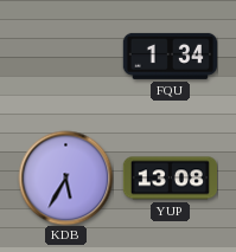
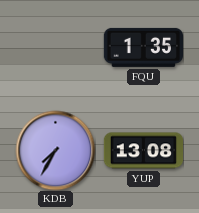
FQU: 1:34 -> 1:35 (143, 47)
KDB: 5:35 -> 7:35 (55, 150)
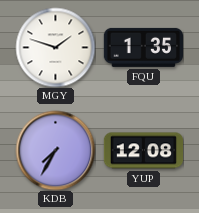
MGY: none -> 1:48 (55, 47)
YUP: 13:08 -> 12:08 (143, 151)
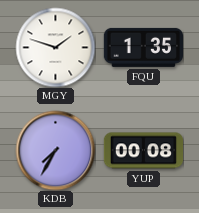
YUP: 12:08 -> 00:08 (143, 151)
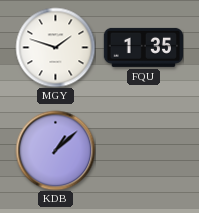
KDB: 7:35 -> 1:08 (55, 150)
YUP: 00:08 -> none (143, 151)
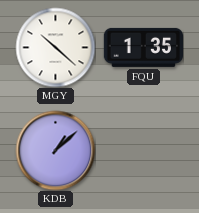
MGY: 1:48 -> 10:22 (55, 47)
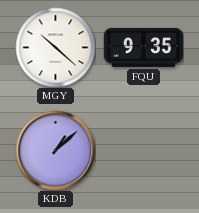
FQU: 1:35 -> 9:35 (143, 47)
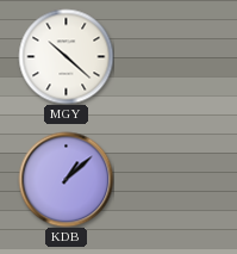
FQU: 9:35 -> none (143, 47)
